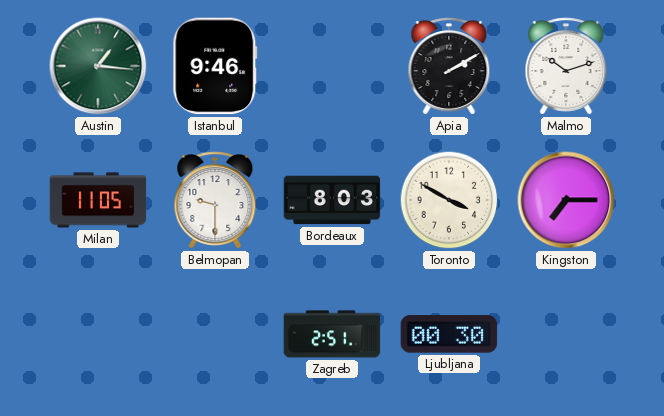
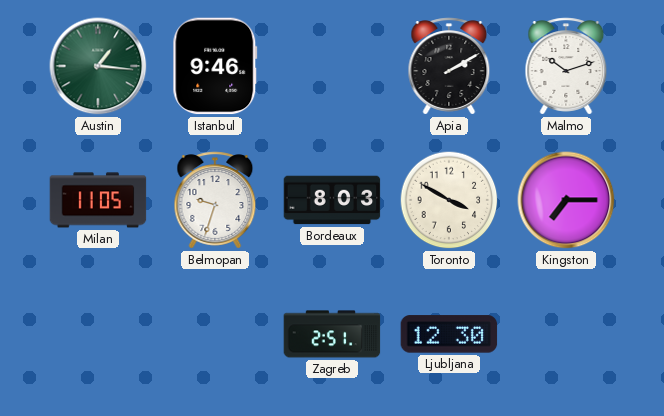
Belmopan: 9:30 -> 9:33 (215, 200)
Ljubljana: 00:30 -> 12:30 (449, 334)
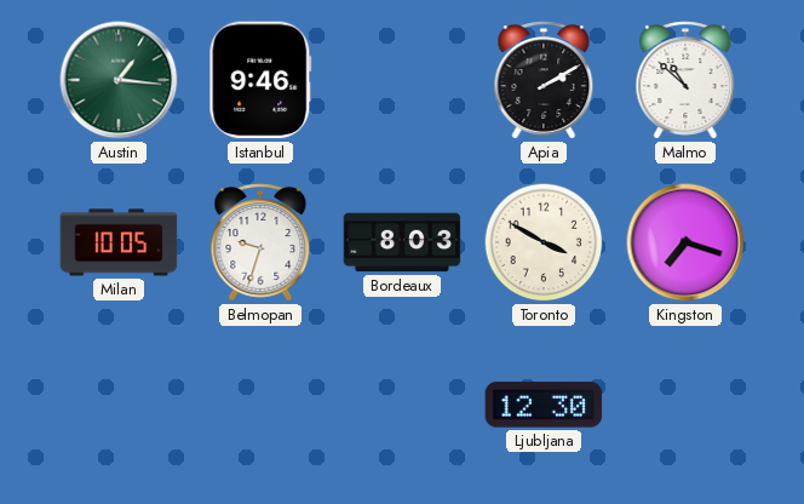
Malmo: 10:12 -> 10:52 (685, 80)
Milan: 11:05 -> 10:05 (119, 242)
Kingston: 7:15 -> 7:18 (685, 242)
Zagreb: 2:51 -> none (332, 334)
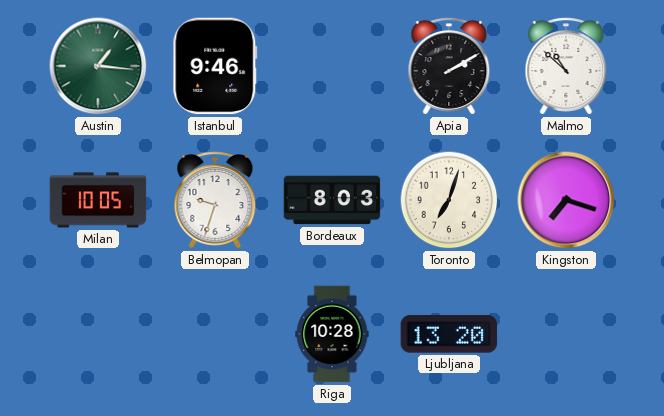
Toronto: 3:50 -> 7:03 (449, 200)
Riga: none -> 10:28 (332, 334)
Ljubljana: 12:30 -> 13:20 (449, 334)
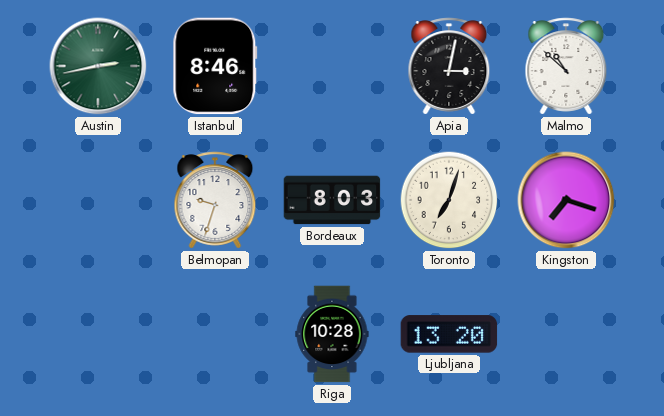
Austin: 1:16 -> 2:43 (98, 66)
Istanbul: 9:46 -> 8:46 (215, 66)
Apia: 2:10 -> 3:02 (449, 66)
Milan: 10:05 -> none (98, 200)
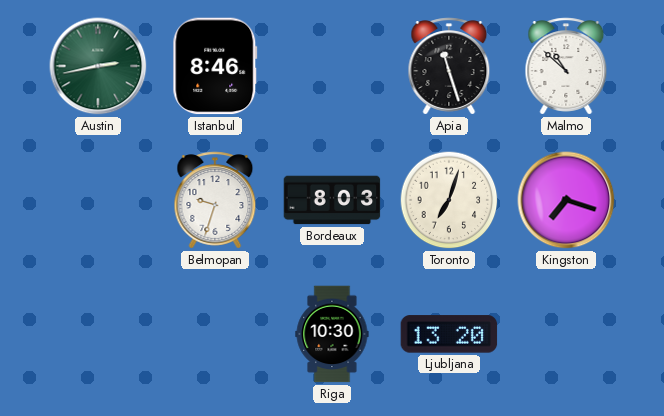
Apia: 3:02 -> 11:27 (449, 66)
Riga: 10:28 -> 10:30 (332, 334)
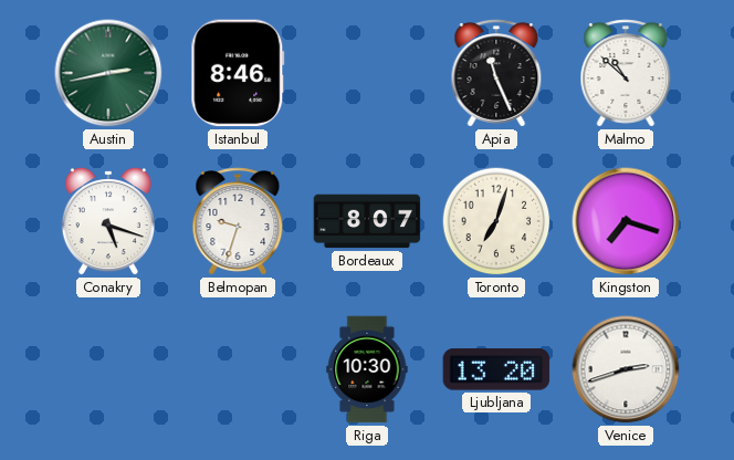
Apia: 11:27 -> 11:26 (496, 73)
Conakry: none -> 5:18 (108, 221)
Bordeaux: 8:03 -> 8:07 (367, 221)
Venice: none -> 2:42 (626, 369)
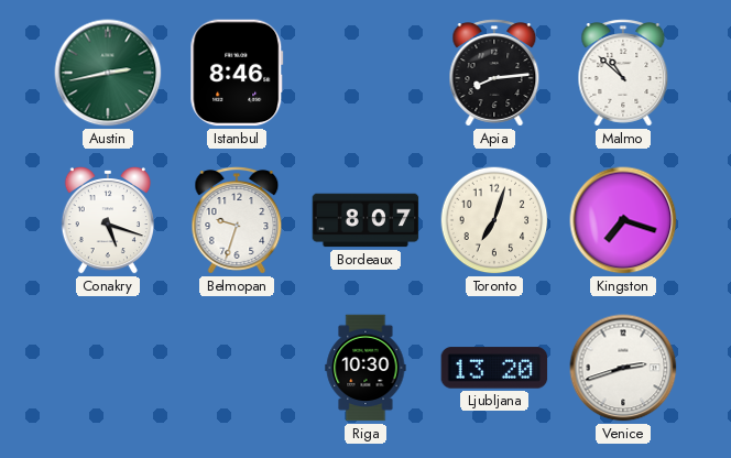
Apia: 11:26 -> 8:14 (494, 73)
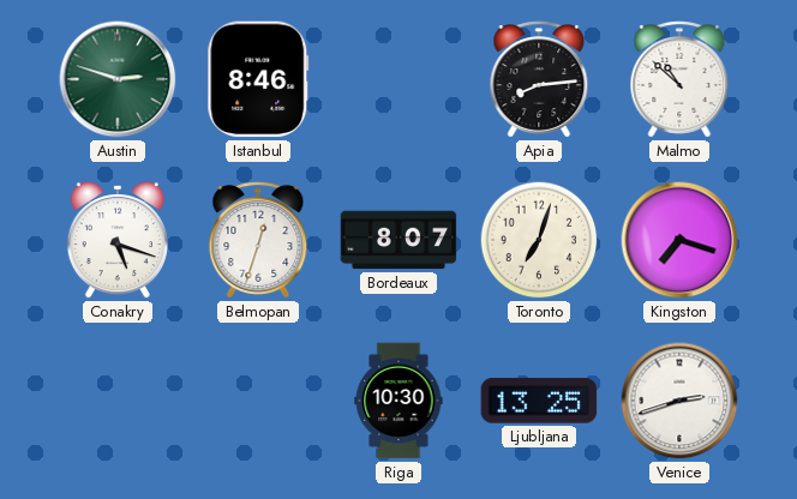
Austin: 2:43 -> 2:48 (118, 79)
Belmopan: 9:33 -> 12:33 (258, 240)
Ljubljana: 13:20 -> 13:25 (539, 401)
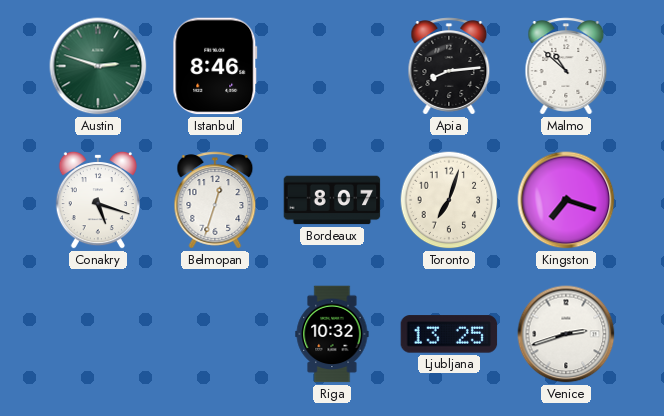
Riga: 10:30 -> 10:32 (332, 334)
